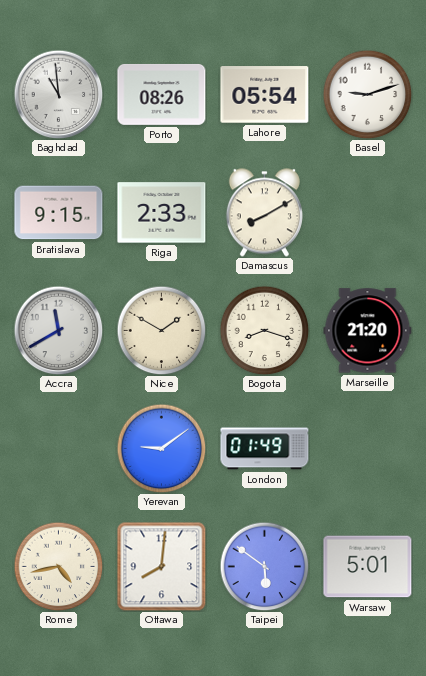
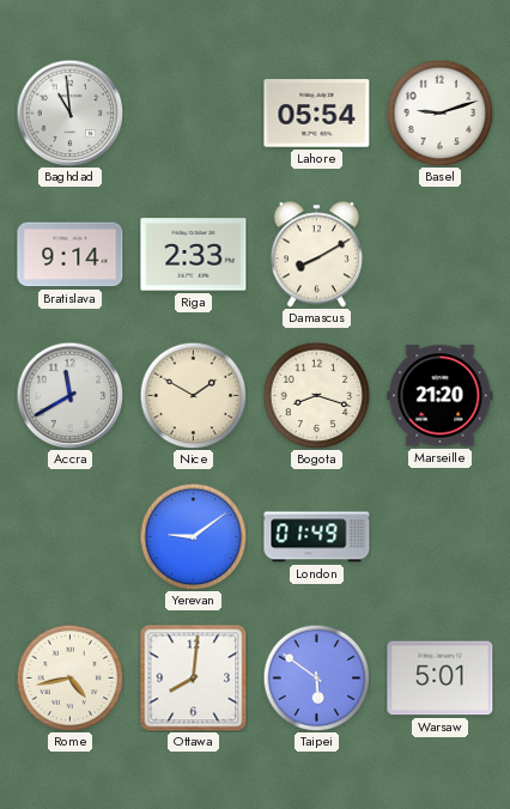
Porto: 08:26 -> none (162, 94)
Bratislava: 9:15 -> 9:14 (71, 255)
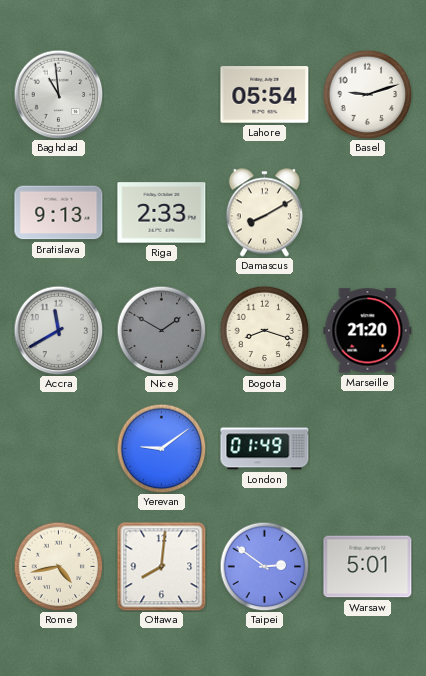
Bratislava: 9:14 -> 9:13 (59, 213)
Nice dial: cream -> grey (161, 330)
Taipei: 5:51 -> 2:51 (264, 566)
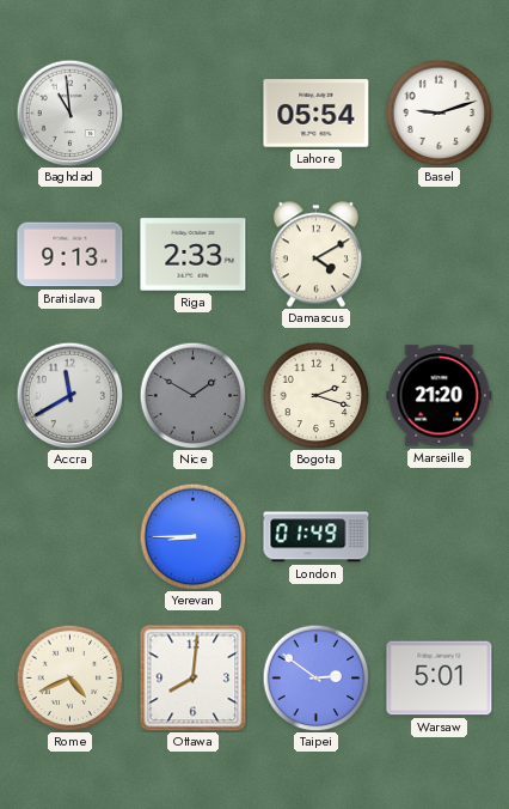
Damascus: 8:10 -> 4:10 (315, 255)
Bogota: 8:18 -> 2:18 (315, 395)
Yerevan: 9:09 -> 8:45 (192, 536)
Rome: 4:43 -> 4:41 (69, 677)
